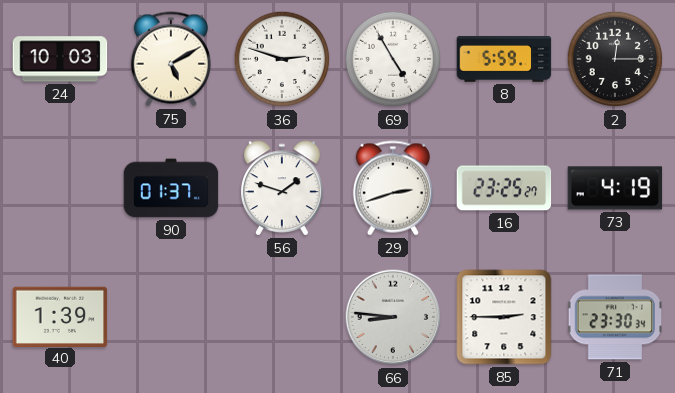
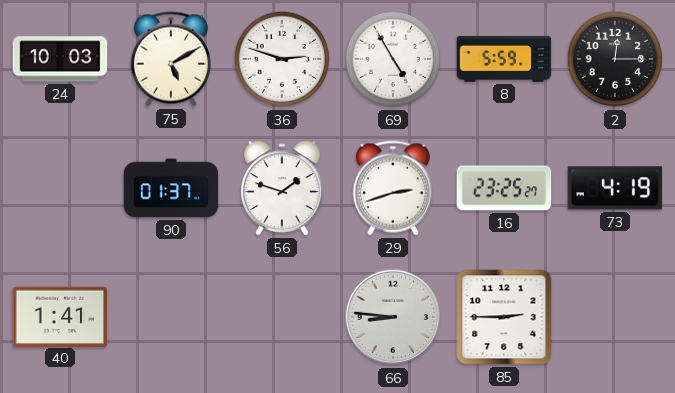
40: 1:39 -> 1:41 (60, 316)
71: 23:30 -> none (615, 317)
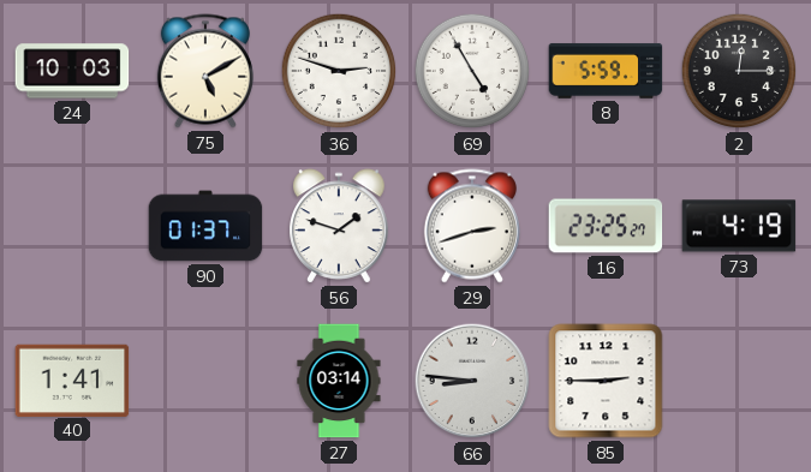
27: none -> 03:14 (339, 381)
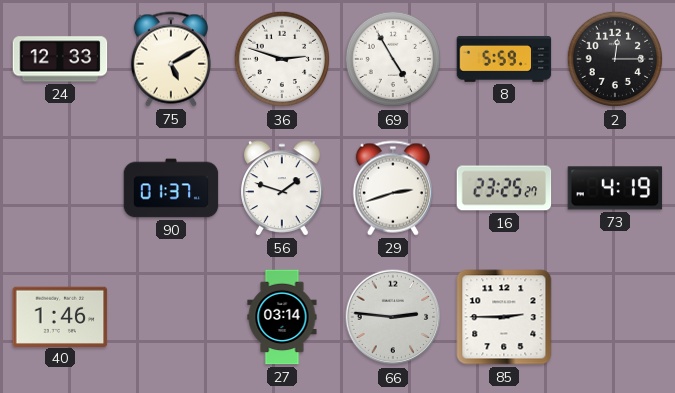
24: 10:03 -> 12:33 (60, 59)
40: 1:41 -> 1:46 (60, 316)
66: 8:46 -> 2:46 (393, 317)
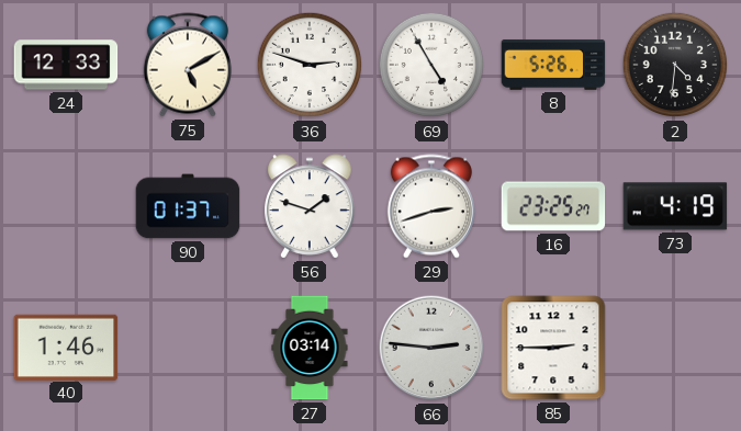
8: 5:59 -> 5:26 (553, 65)
2: 12:15 -> 4:31 (675, 65)
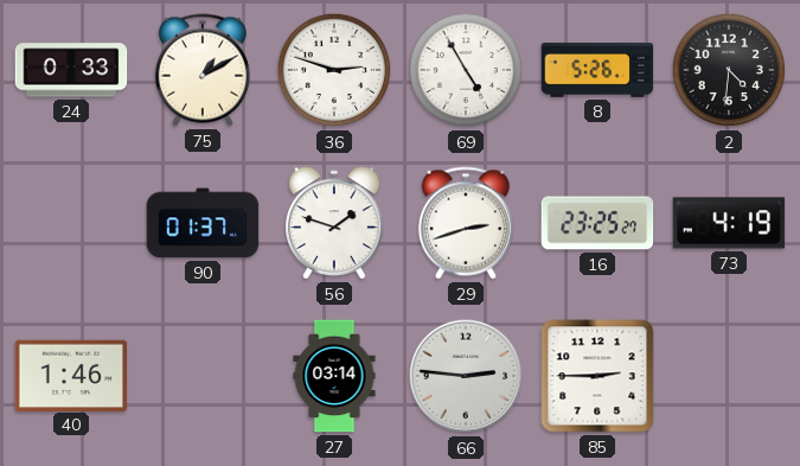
24: 12:33 -> 0:33 (71, 70)
75: 5:10 -> 1:10 (203, 70)
